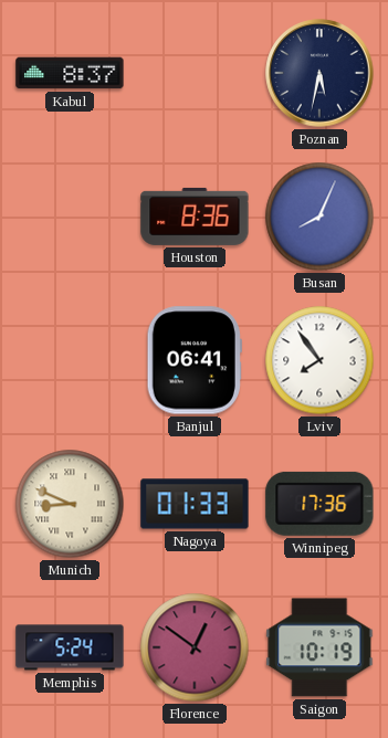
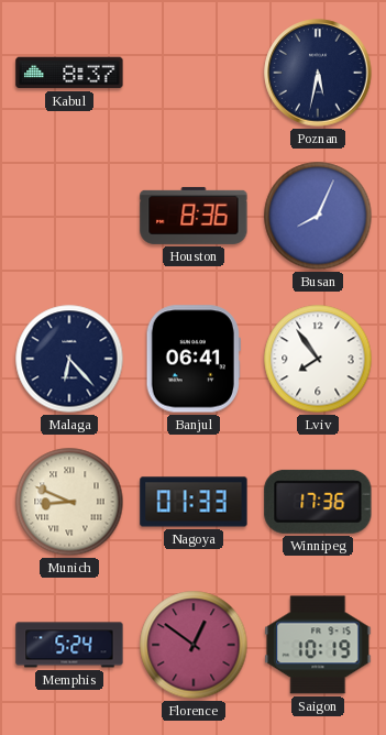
Malaga: none -> 6:23 (69, 359)
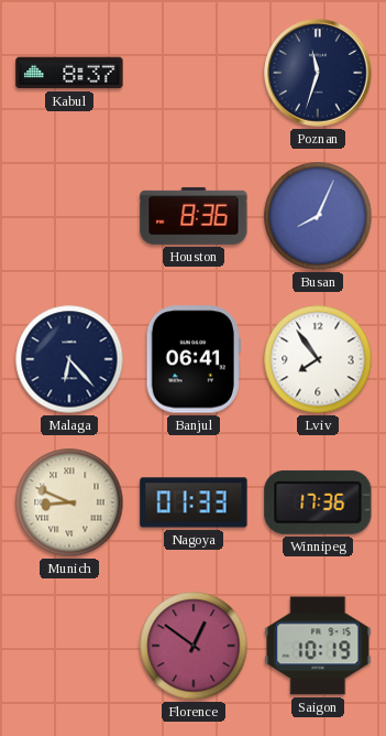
Poznan: 5:32 -> 11:33 (318, 73)
Memphis: 5:24 -> none (69, 645)
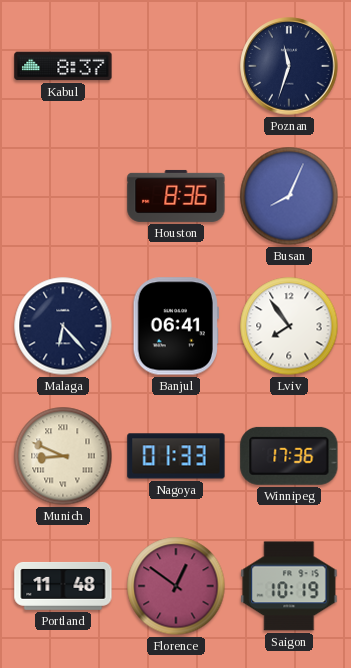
Portland: none -> 11:48 (63, 586)
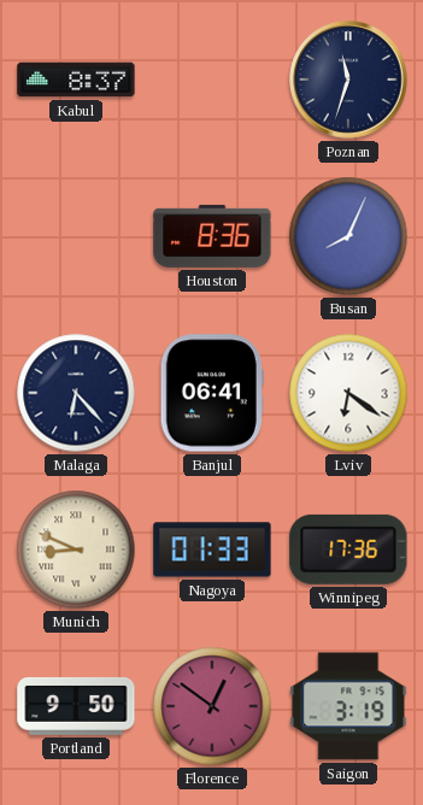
Lviv: 7:54 -> 6:21 (348, 393)
Portland: 11:48 -> 9:50 (76, 706)
Saigon: 10:19 -> 3:19 (348, 706)
